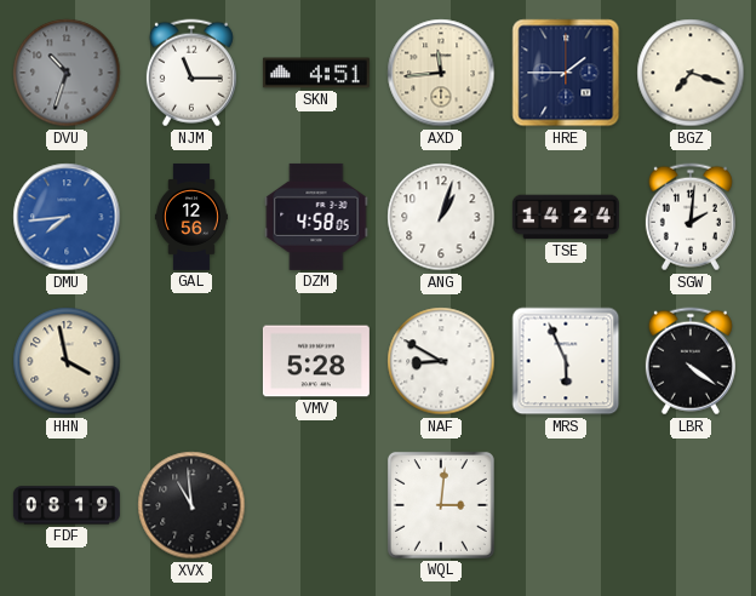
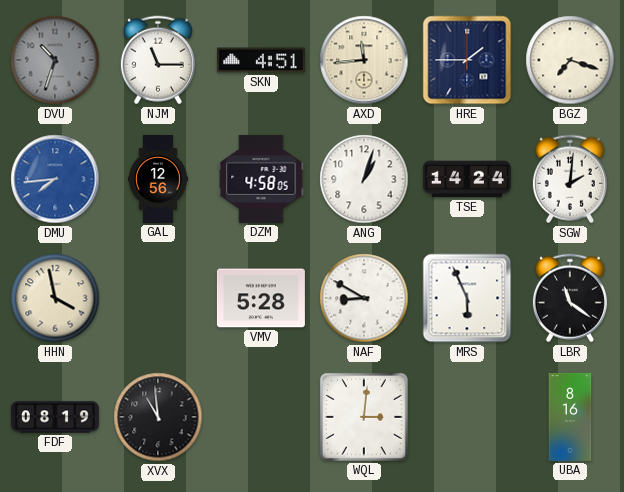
LBR: 4:21 -> 11:21 (570, 298)
UBA: none -> 8:16 (570, 417)
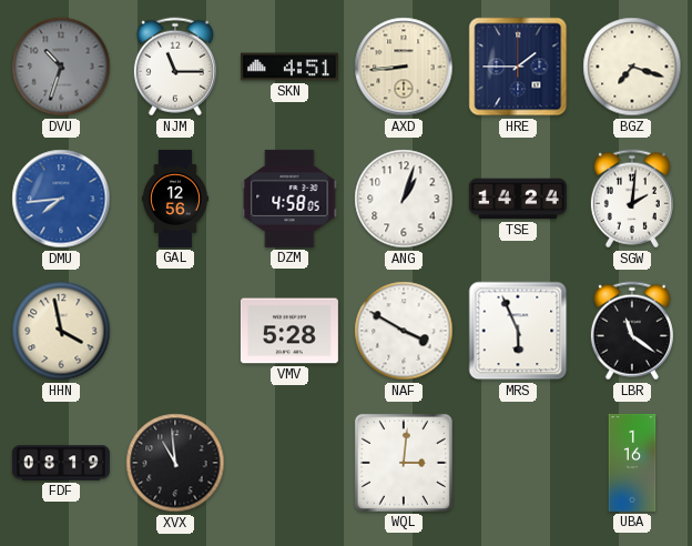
AXD: 11:44 -> 8:44 (404, 67)
NAF: 8:50 -> 3:50 (404, 331)
UBA: 8:16 -> 1:16 (632, 463)
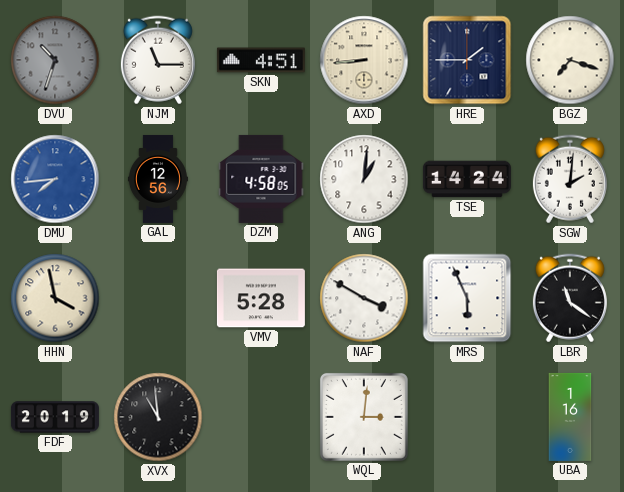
ANG: 1:03 -> 1:01 (364, 179)
FDF: 08:19 -> 20:19 (55, 417)
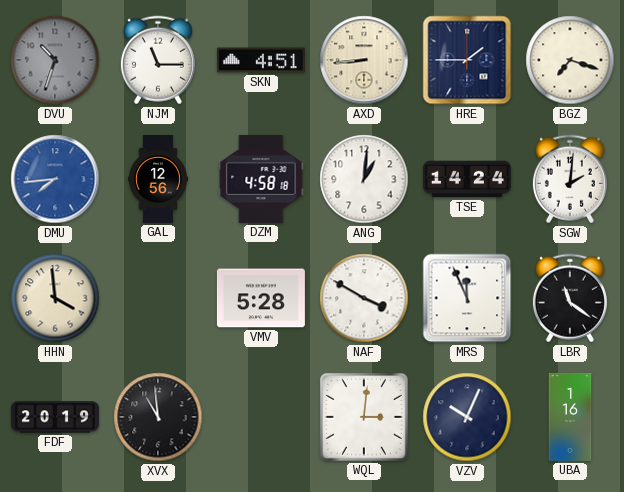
DZM: 4:58:05 -> 4:58:18 (261, 179)
HHN: 3:58 -> 3:59 (55, 298)
MRS: 5:56 -> 11:56 (467, 298)
VZV: none -> 10:04 (467, 417)
